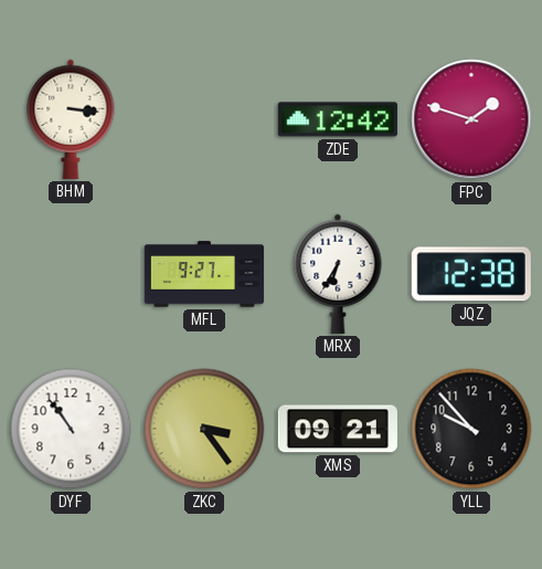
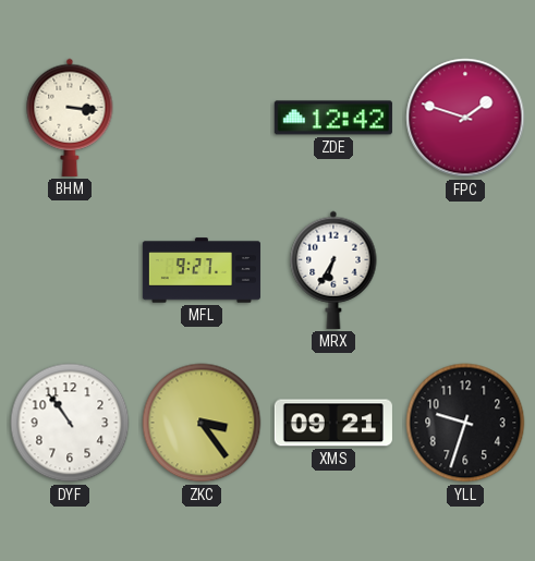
JQZ: 12:38 -> none (471, 274)
YLL: 9:53 -> 9:33 (465, 423)
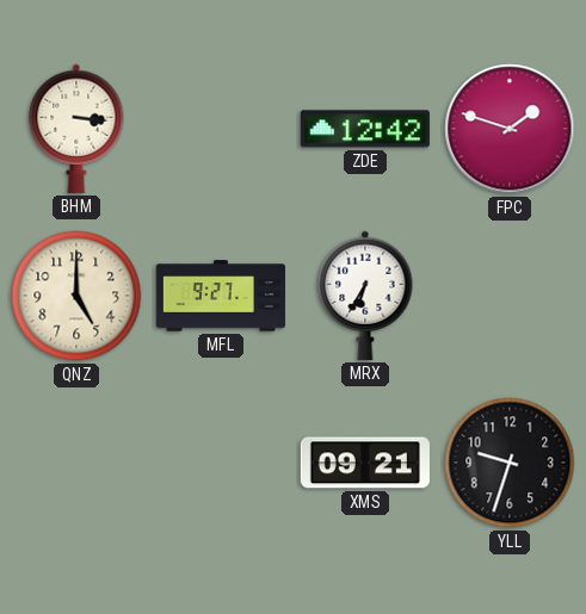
QNZ: none -> 5:00 (76, 296)
DYF: 10:54 -> none (70, 423)
ZKC: 3:24 -> none (202, 423)
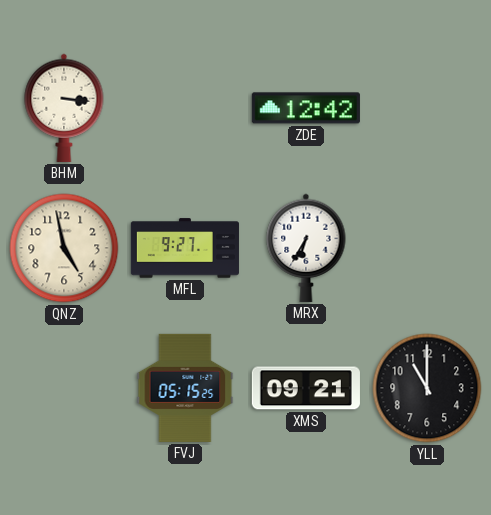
FPC: 1:48 -> none (510, 129)
QNZ: 5:00 -> 4:58 (64, 248)
FVJ: none -> 05:15 (185, 388)
YLL: 9:33 -> 11:00 (427, 388)
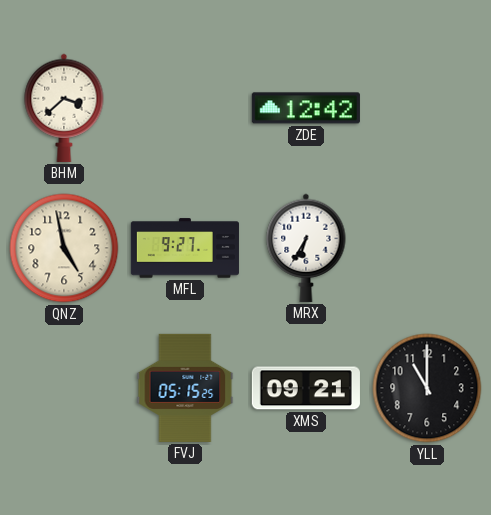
BHM: 3:16 -> 3:38 (64, 108)
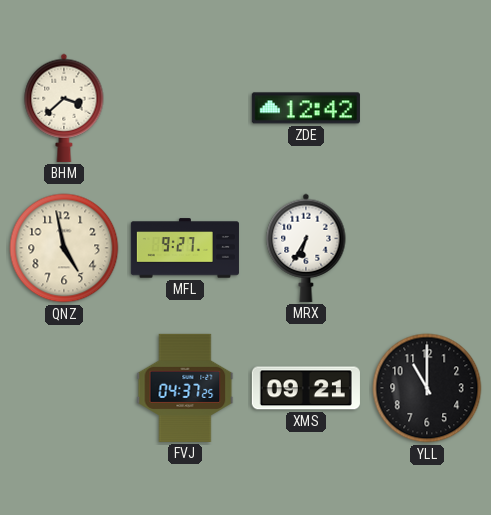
FVJ: 05:15 -> 04:37 (185, 388)
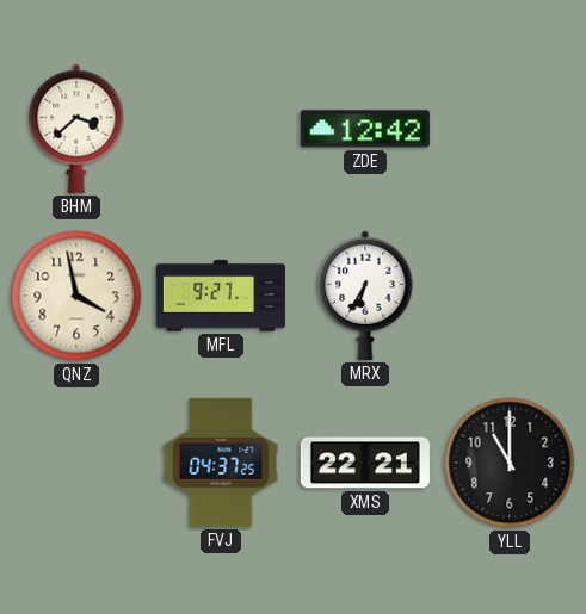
QNZ: 4:58 -> 3:58 (76, 296)
XMS: 09:21 -> 22:21 (365, 463)
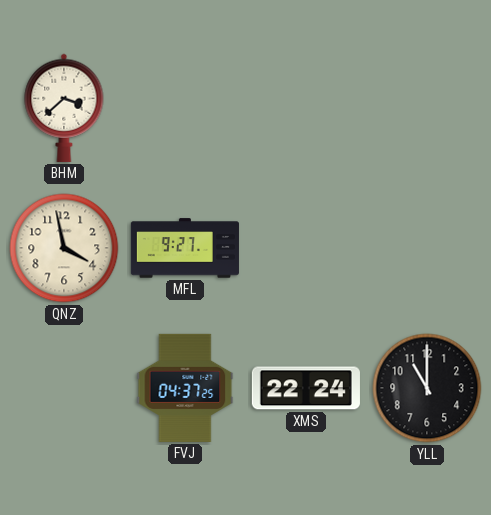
ZDE: 12:42 -> none (365, 129)
MRX: 6:35 -> none (365, 296)
XMS: 22:21 -> 22:24 (306, 388)
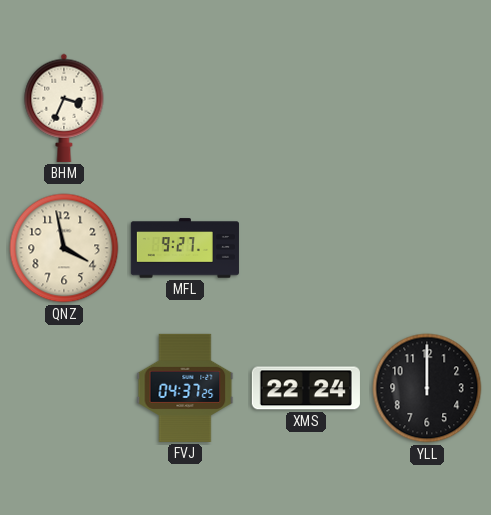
BHM: 3:38 -> 3:34 (64, 108)
YLL: 11:00 -> 12:00 (427, 388)
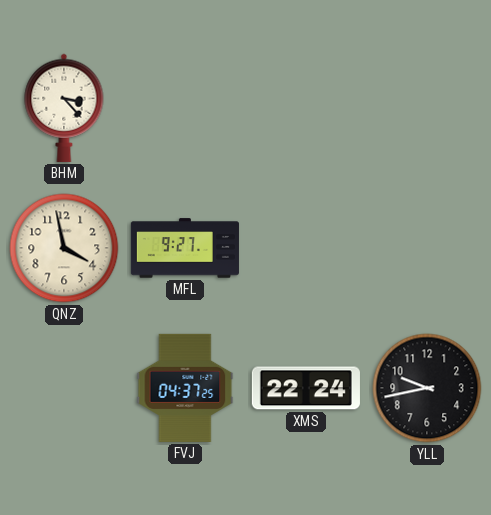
BHM: 3:34 -> 3:23 (64, 108)
YLL: 12:00 -> 9:43 (427, 388)
